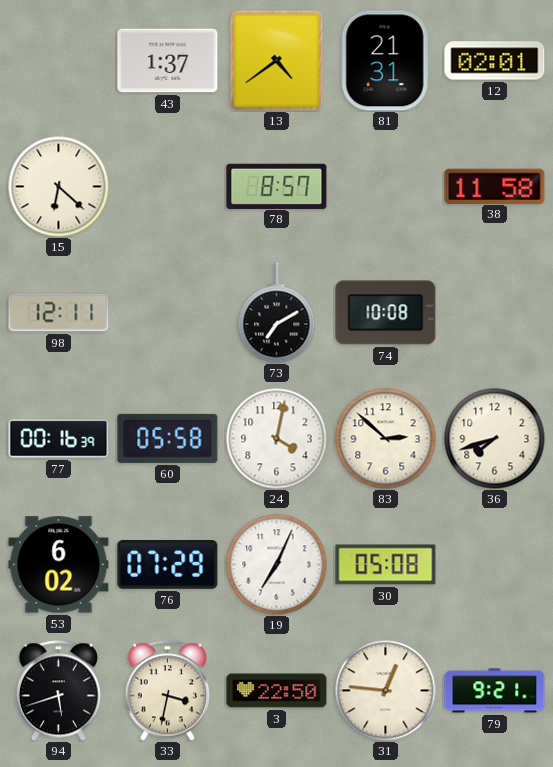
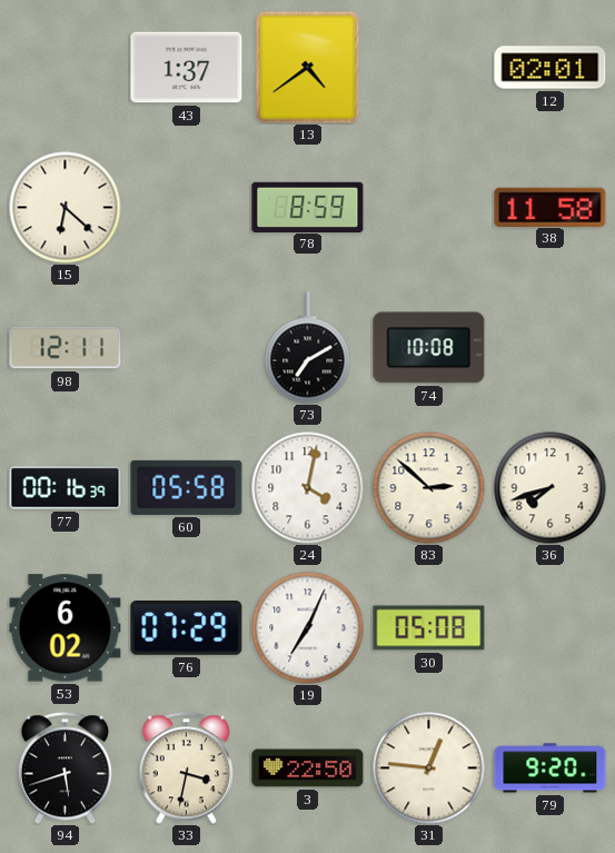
81: 21:31 -> none (385, 61)
78: 8:57 -> 8:59 (308, 207)
79: 9:21 -> 9:20 (550, 768)
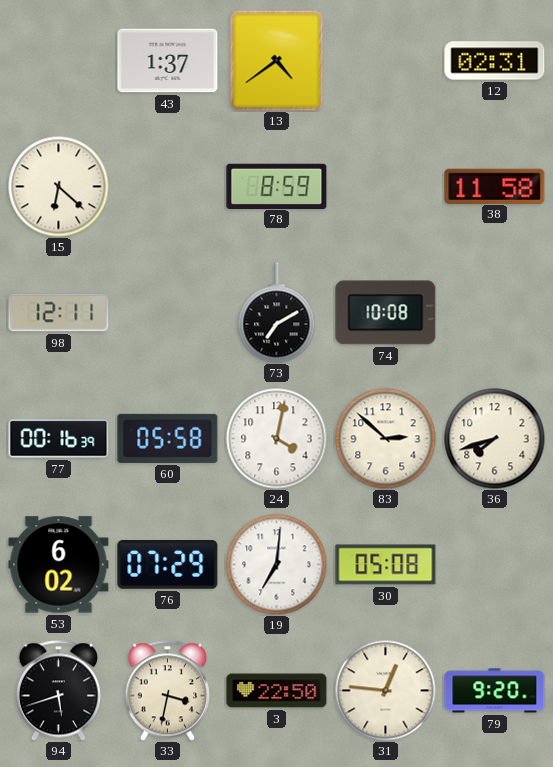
12: 02:01 -> 02:31 (495, 61)
19: 7:04 -> 7:01 (277, 565)
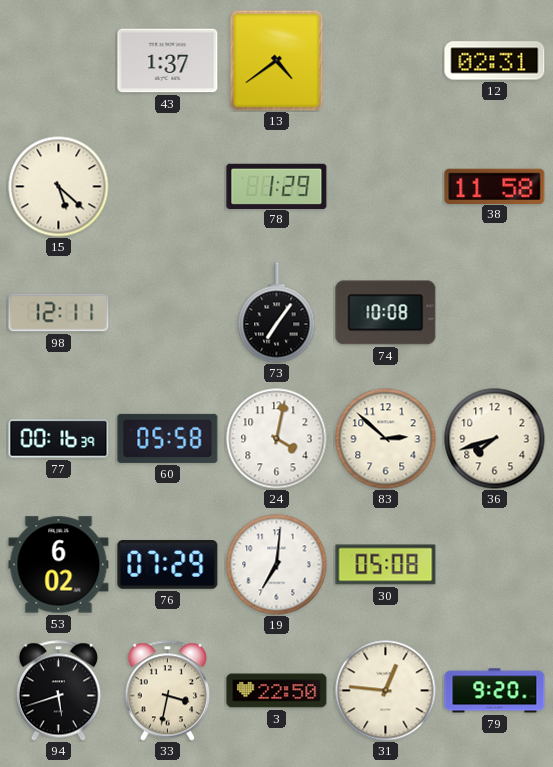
15: 6:22 -> 5:22 (59, 187)
78: 8:59 -> 1:29 (277, 186)
73: 7:10 -> 7:06 (277, 313)
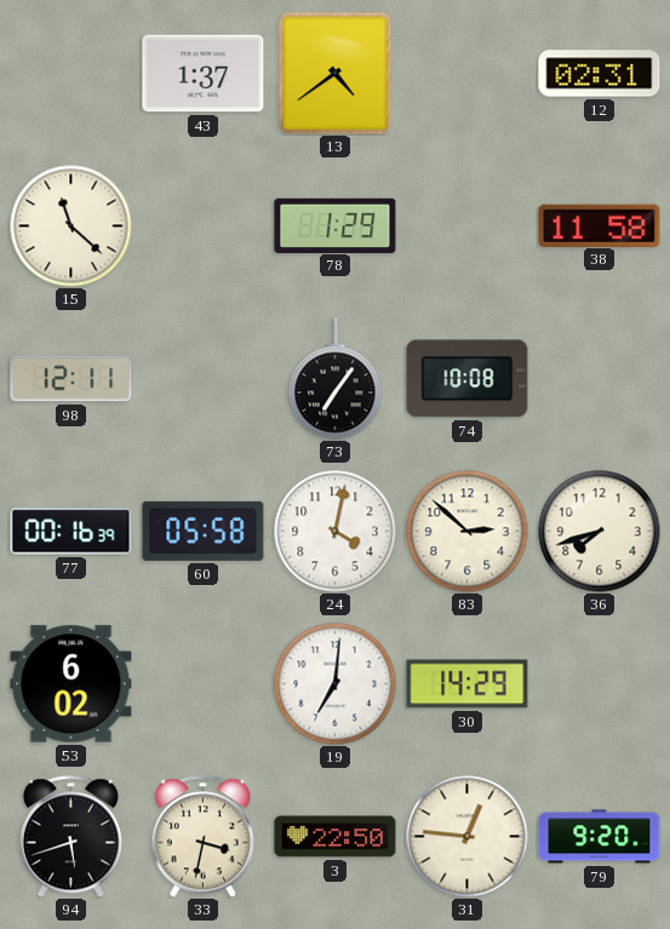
15: 5:22 -> 11:22 (71, 226)
76: 07:29 -> none (168, 565)
30: 05:08 -> 14:29 (468, 684)
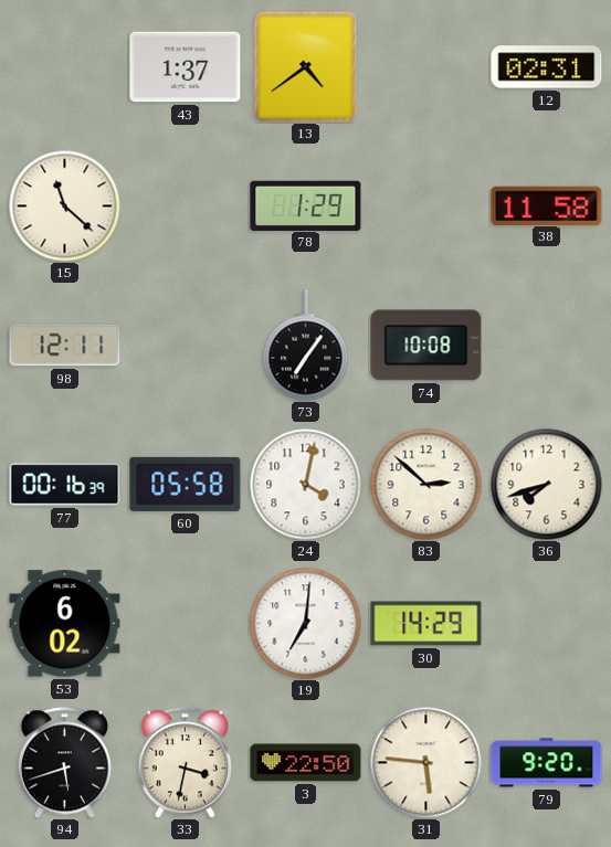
31: 12:46 -> 5:46 (426, 763)
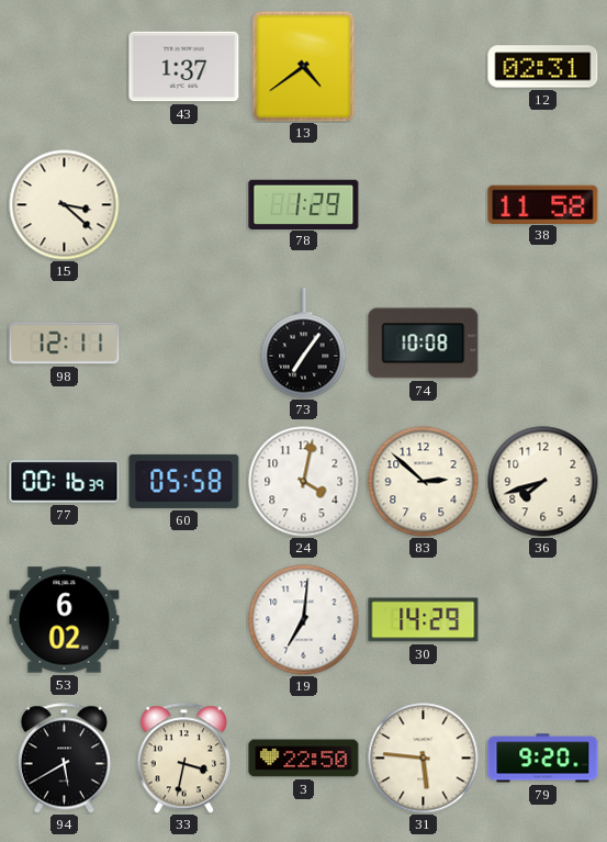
15: 11:22 -> 3:22 (65, 205)
94: 5:42 -> 5:40 (64, 759)
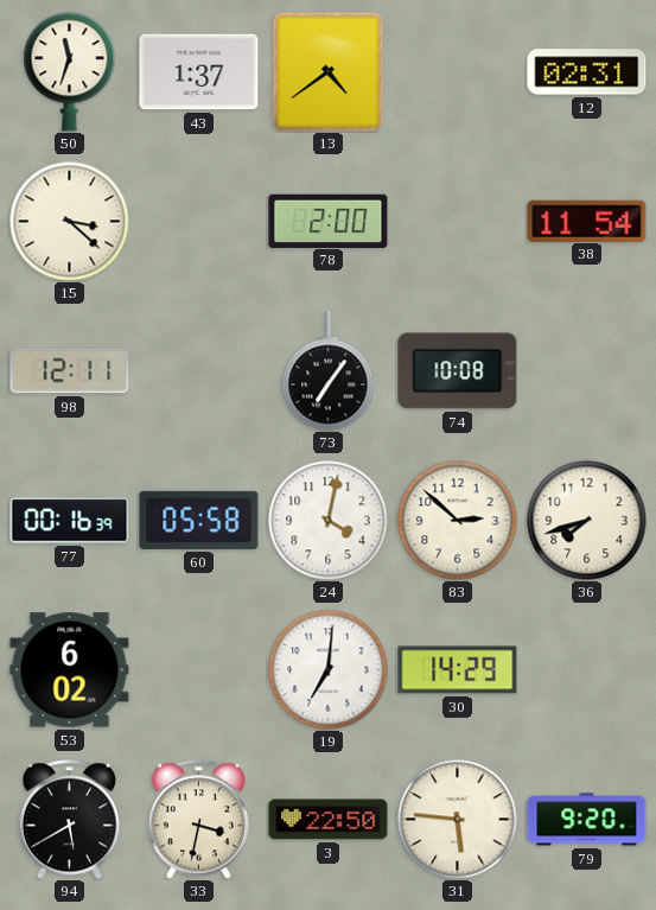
50: none -> 11:33 (70, 72)
78: 1:29 -> 2:00 (329, 221)
38: 11:58 -> 11:54 (587, 221)
